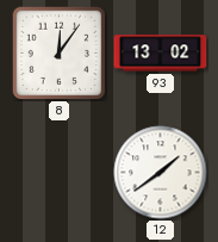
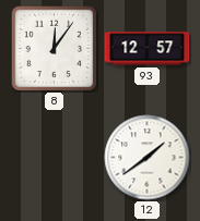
93: 13:02 -> 12:57 (148, 49)
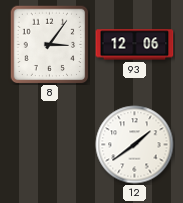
8: 12:06 -> 3:06 (49, 44)
93: 12:57 -> 12:06 (135, 45)
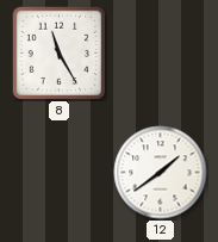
8: 3:06 -> 11:25 (58, 52)
93: 12:06 -> none (135, 45)
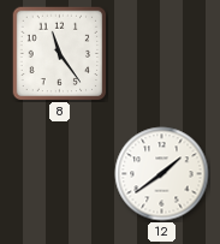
8: 11:25 -> 11:24 (59, 53)
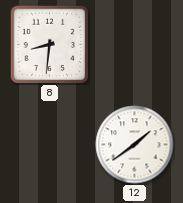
8: 11:24 -> 8:31 (49, 44)
